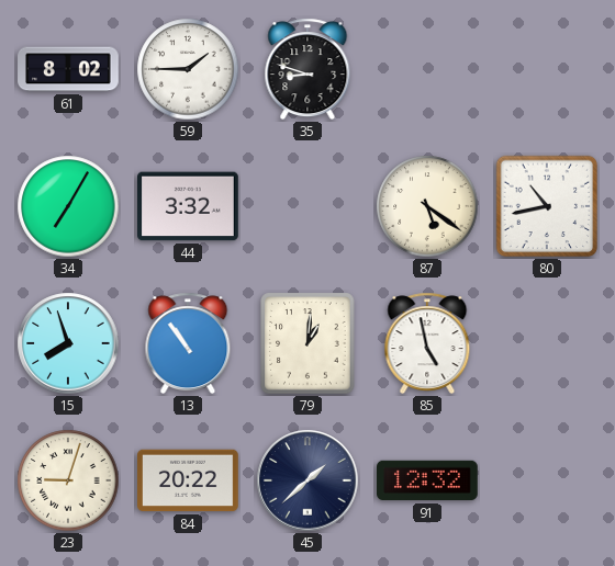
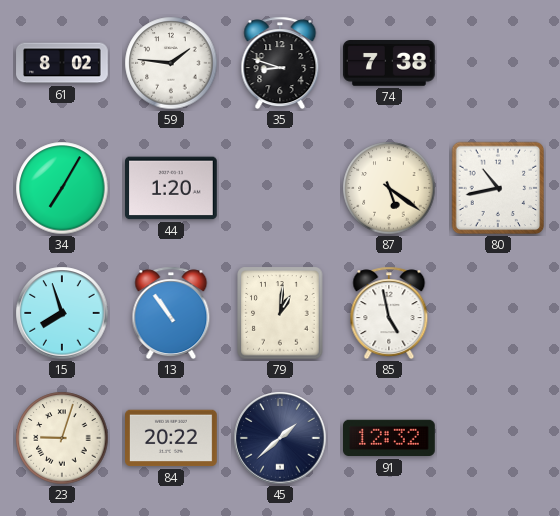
59: 1:45 -> 1:46 (171, 63)
74: none -> 7:38 (389, 64)
44: 3:32 -> 1:20 (172, 188)
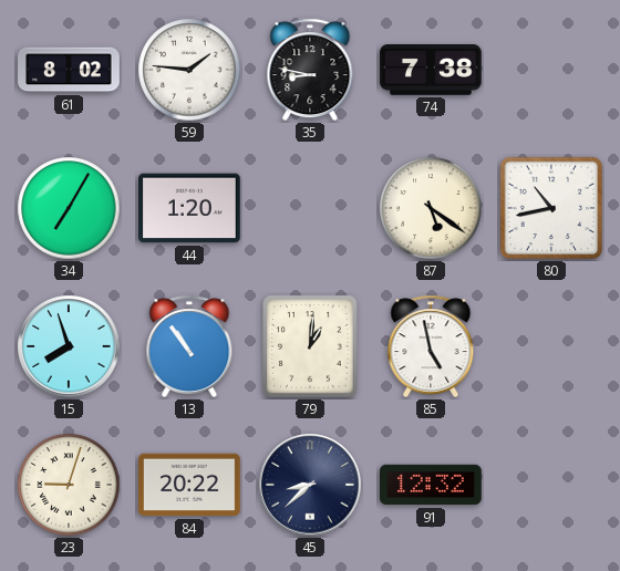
35: 8:48 -> 8:47 (310, 70)
45: 1:38 -> 8:38 (310, 485)
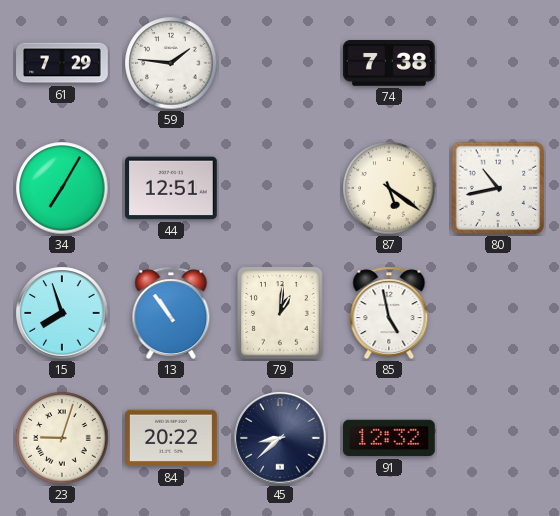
61: 8:02 -> 7:29 (62, 63)
35: 8:47 -> none (310, 70)
44: 1:20 -> 12:51 (172, 188)
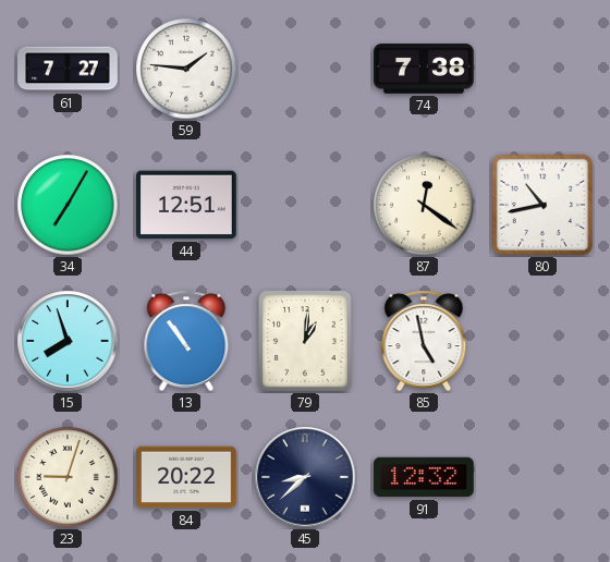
61: 7:29 -> 7:27 (68, 69)
87: 5:21 -> 12:21 (424, 205)
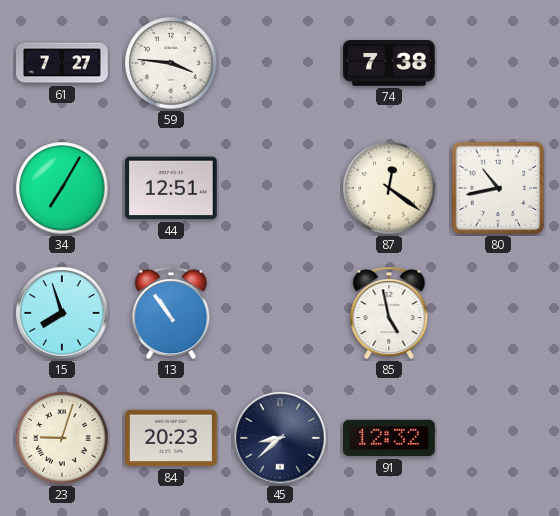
59: 1:46 -> 3:46 (171, 63)
79: 1:01 -> none (305, 341)
84: 20:22 -> 20:23 (172, 438)
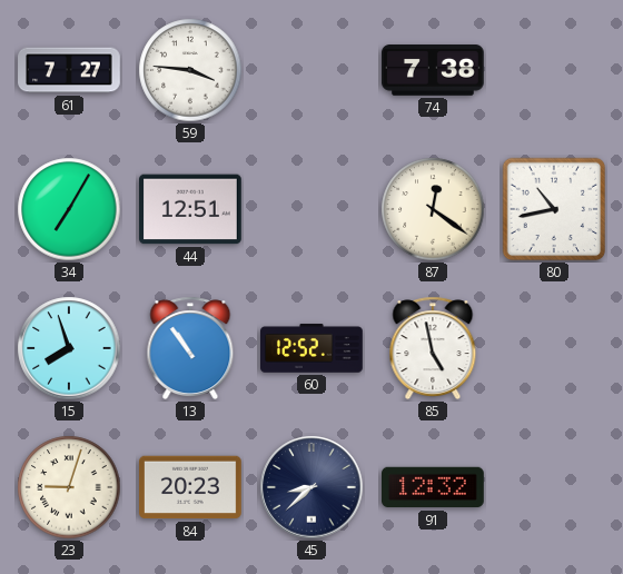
60: none -> 12:52 (313, 348)
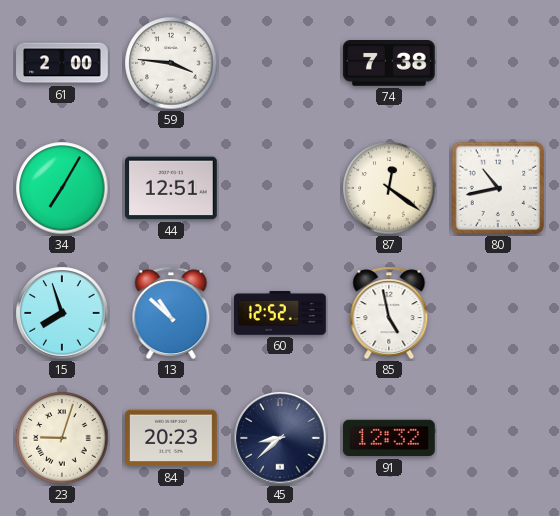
61: 7:27 -> 2:00 (62, 63)
13: 10:54 -> 10:52 (171, 313)
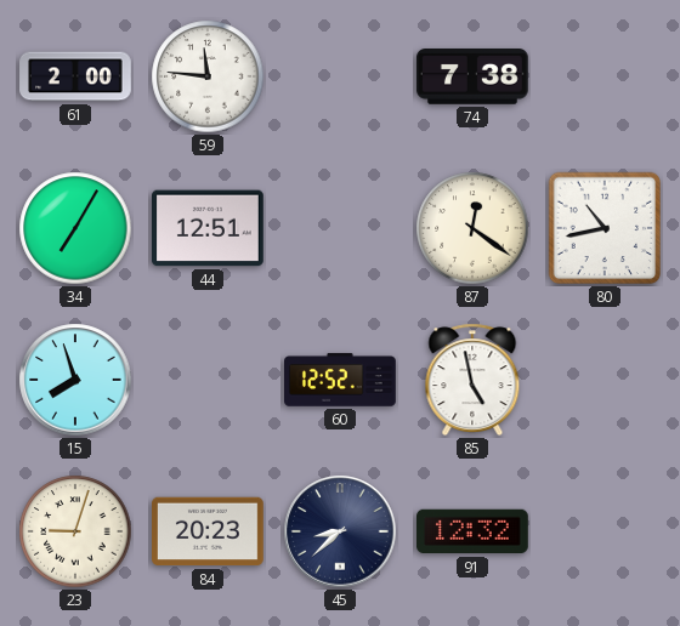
59: 3:46 -> 11:46 (208, 76)
13: 10:52 -> none (171, 313)
